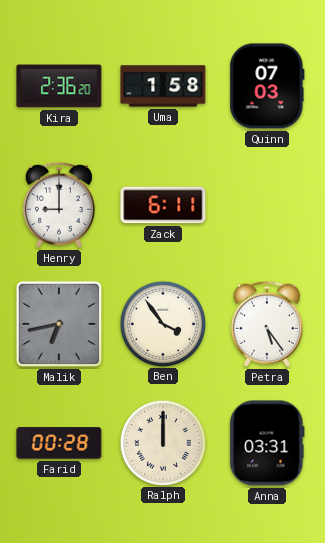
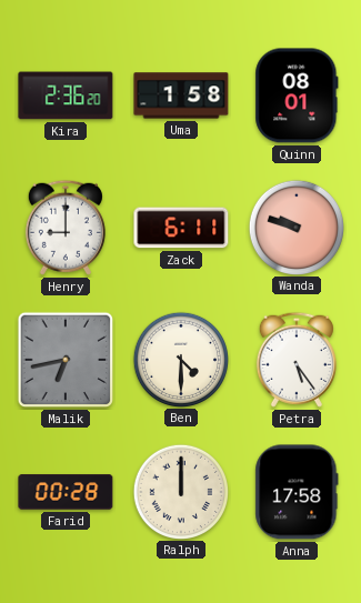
Quinn: 07:03 -> 08:01 (297, 96)
Wanda: none -> 9:48 (295, 227)
Ben: 3:54 -> 4:30 (180, 359)
Anna: 03:31 -> 17:58 (297, 492)
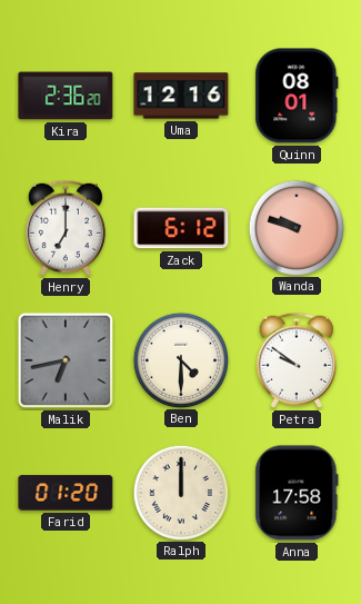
Uma: 1:58 -> 12:16 (181, 96)
Henry: 9:00 -> 7:00 (66, 228)
Zack: 6:11 -> 6:12 (181, 228)
Petra: 5:24 -> 9:51 (297, 360)
Farid: 00:28 -> 01:20 (66, 493)
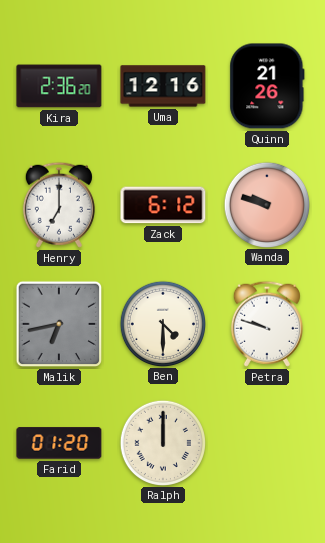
Quinn: 08:01 -> 21:26 (267, 86)
Petra: 9:51 -> 9:48 (267, 324)
Anna: 17:58 -> none (297, 493)
